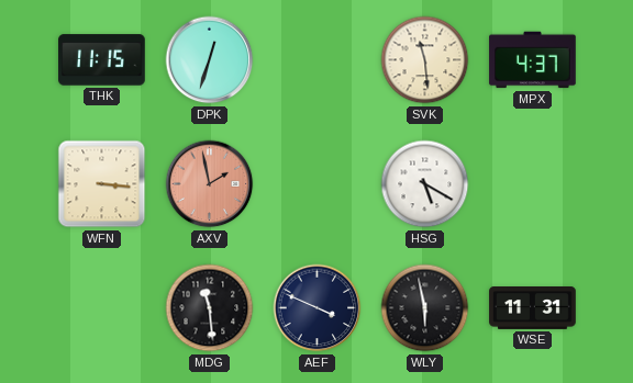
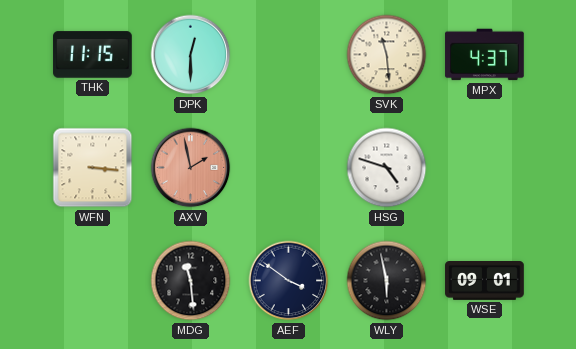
DPK: 12:33 -> 12:30 (191, 55)
HSG: 5:20 -> 4:48 (387, 168)
AEF: 3:49 -> 3:51 (289, 281)
WSE: 11:31 -> 09:01 (485, 281)
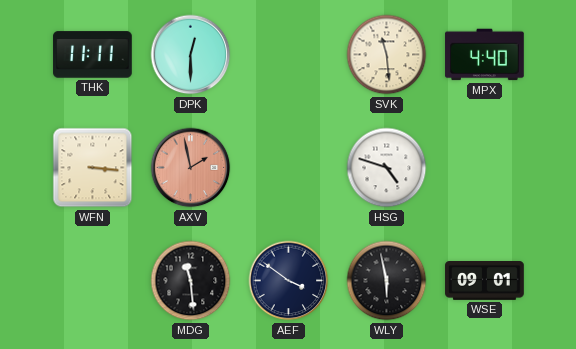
THK: 11:15 -> 11:11 (93, 55)
MPX: 4:37 -> 4:40 (485, 55)
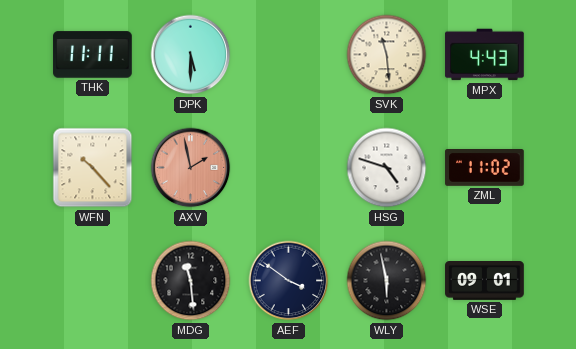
DPK: 12:30 -> 5:30 (191, 55)
MPX: 4:40 -> 4:43 (485, 55)
WFN: 3:16 -> 10:23 (93, 168)
ZML: none -> 11:02 (485, 168)
